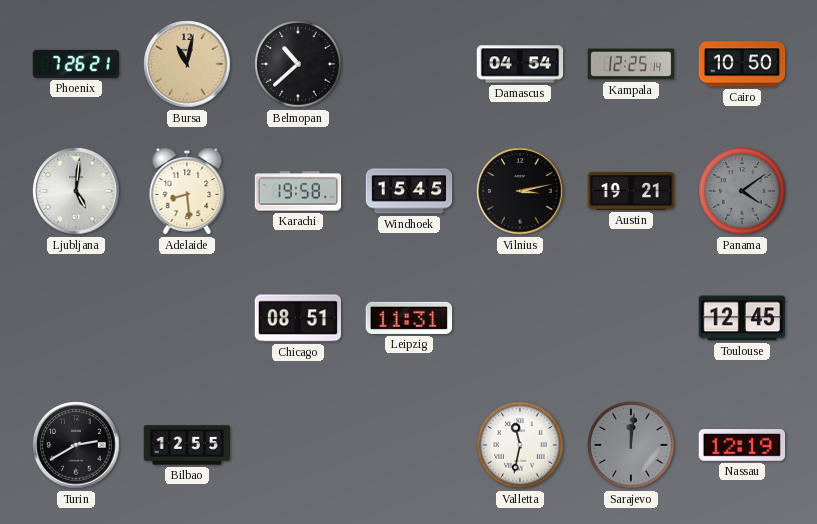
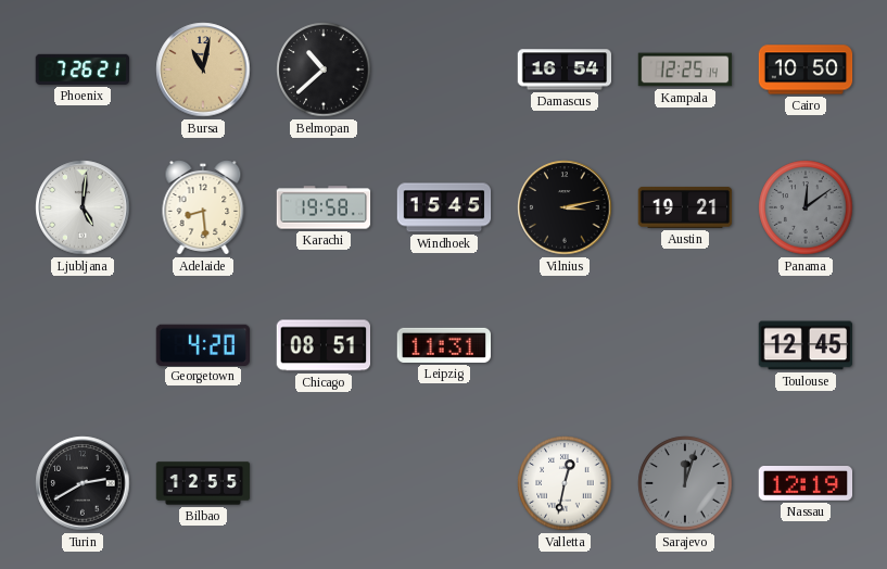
Damascus: 04:54 -> 16:54 (565, 69)
Panama: 4:09 -> 12:09 (806, 207)
Georgetown: none -> 4:20 (202, 344)
Valletta: 11:32 -> 12:32 (565, 483)
Sarajevo: 12:01 -> 12:03 (685, 483)
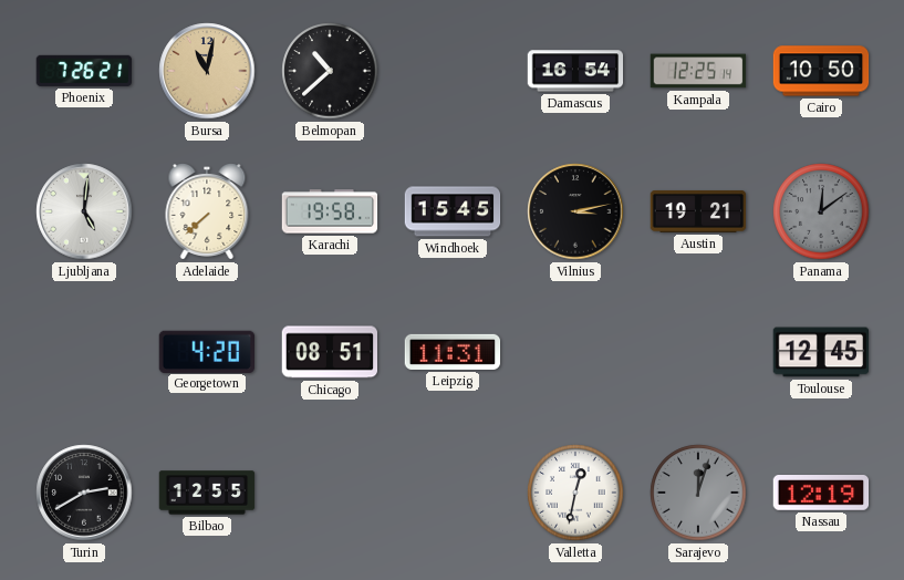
Adelaide: 8:29 -> 7:38 (207, 213)
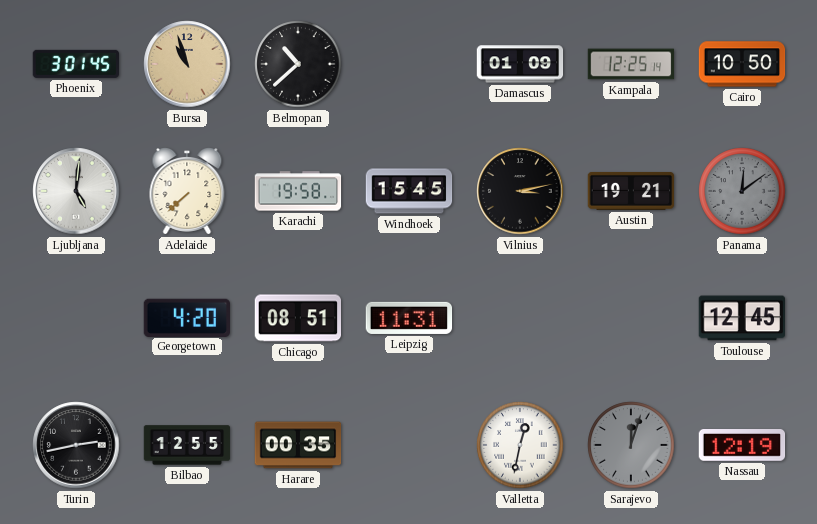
Phoenix: 7:26 -> 3:01 (75, 64)
Bursa: 11:02 -> 10:57 (187, 64)
Damascus: 16:54 -> 01:09 (520, 64)
Turin: 2:40 -> 2:43 (76, 445)
Harare: none -> 00:35 (298, 445)
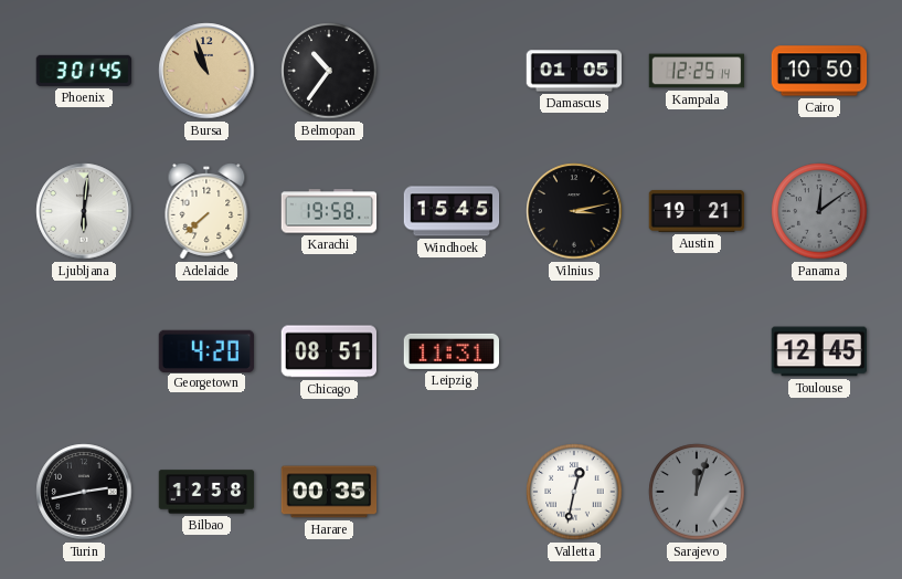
Belmopan: 10:38 -> 10:36 (329, 71)
Damascus: 01:09 -> 01:05 (574, 71)
Ljubljana: 5:01 -> 6:01 (84, 211)
Bilbao: 12:55 -> 12:58 (206, 492)
Nassau: 12:19 -> none (742, 446)
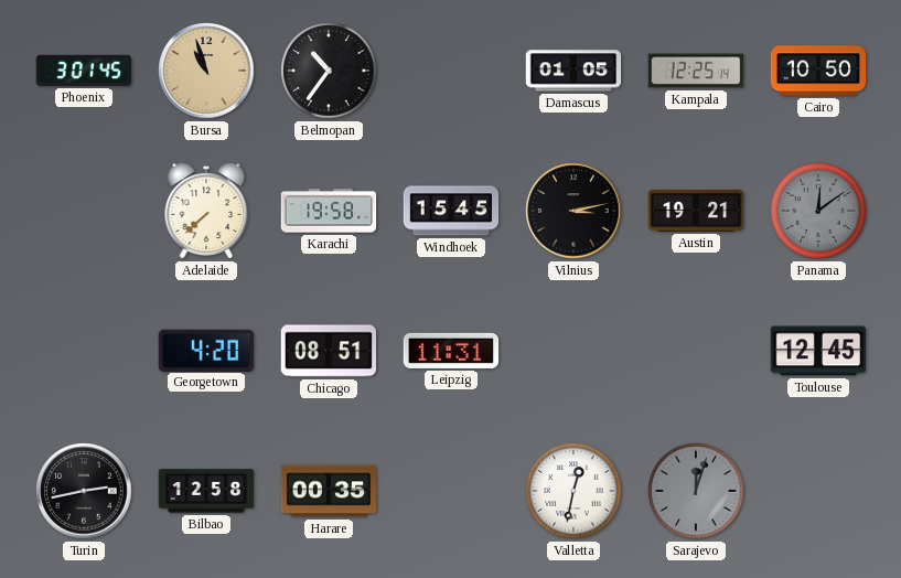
Ljubljana: 6:01 -> none (84, 211)
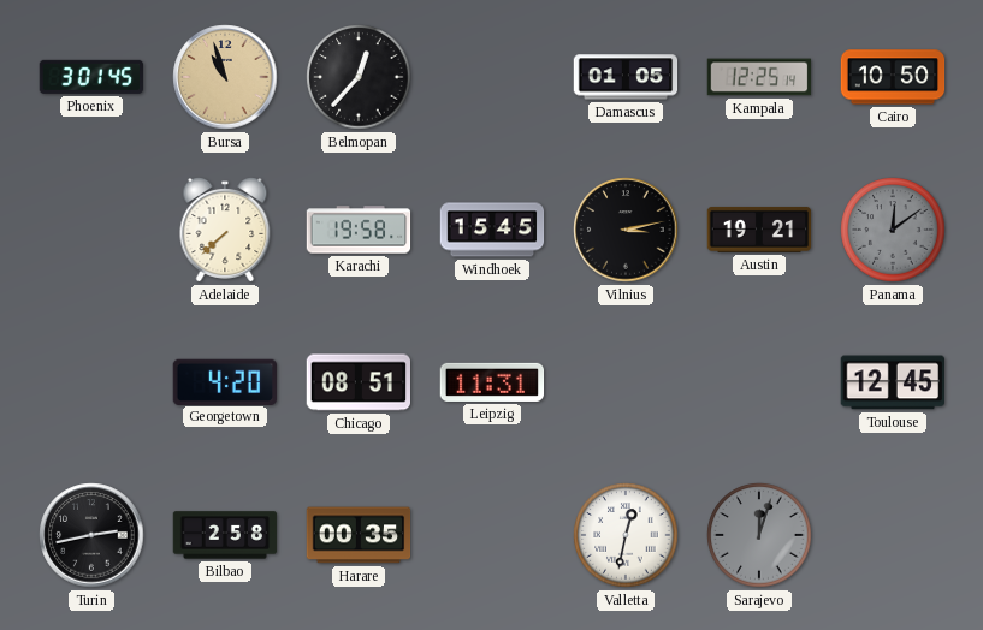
Belmopan: 10:36 -> 12:37 (359, 77)
Bilbao: 12:58 -> 2:58 (225, 535)
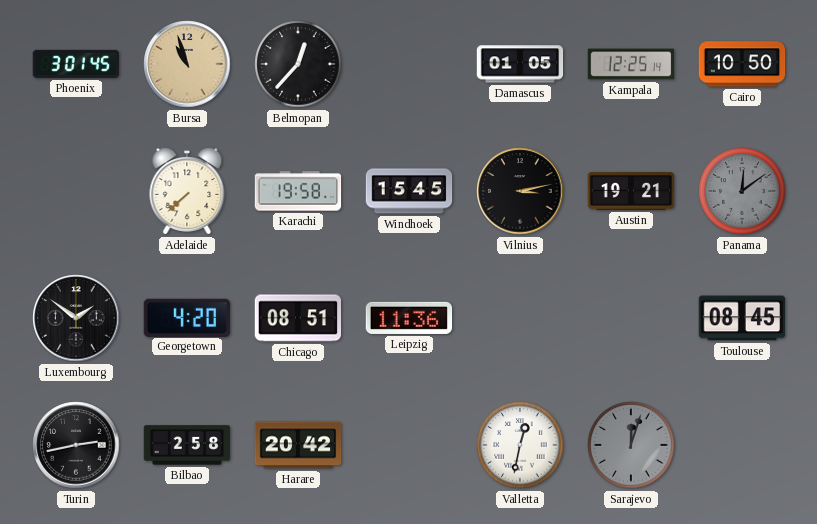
Luxembourg: none -> 1:51 (76, 318)
Leipzig: 11:31 -> 11:36 (409, 318)
Toulouse: 12:45 -> 08:45 (741, 318)
Harare: 00:35 -> 20:42 (298, 445)
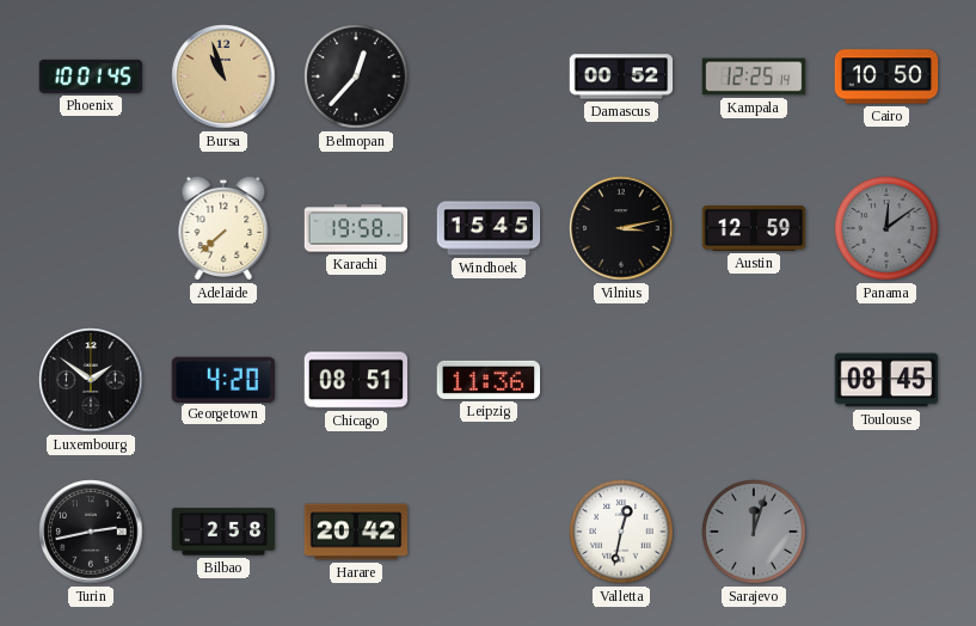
Phoenix: 3:01 -> 10:01 (90, 76)
Damascus: 01:05 -> 00:52 (621, 76)
Austin: 19:21 -> 12:59 (754, 228)
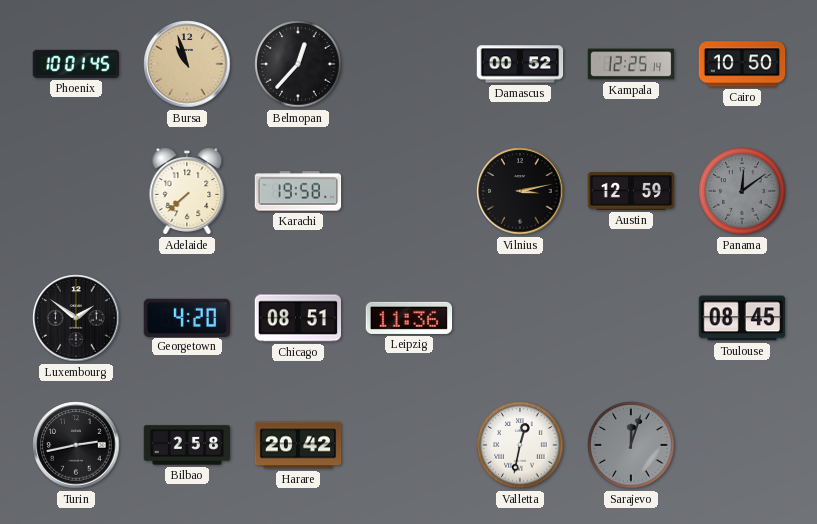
Windhoek: 15:45 -> none (489, 228)
